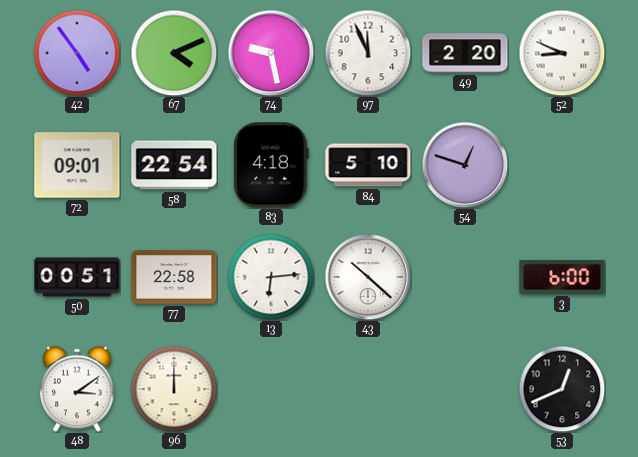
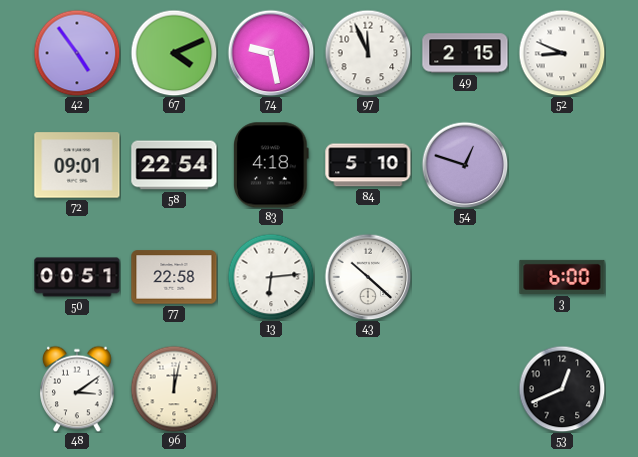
49: 2:20 -> 2:15 (465, 53)
96: 12:00 -> 12:02 (174, 389)
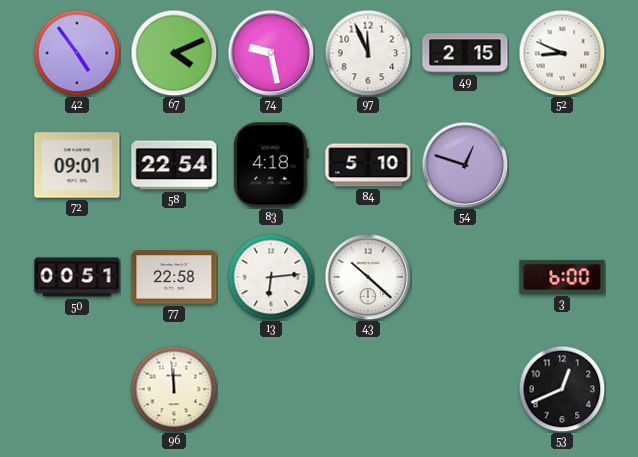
48: 3:09 -> none (77, 389)
96: 12:02 -> 11:59 (174, 389)
